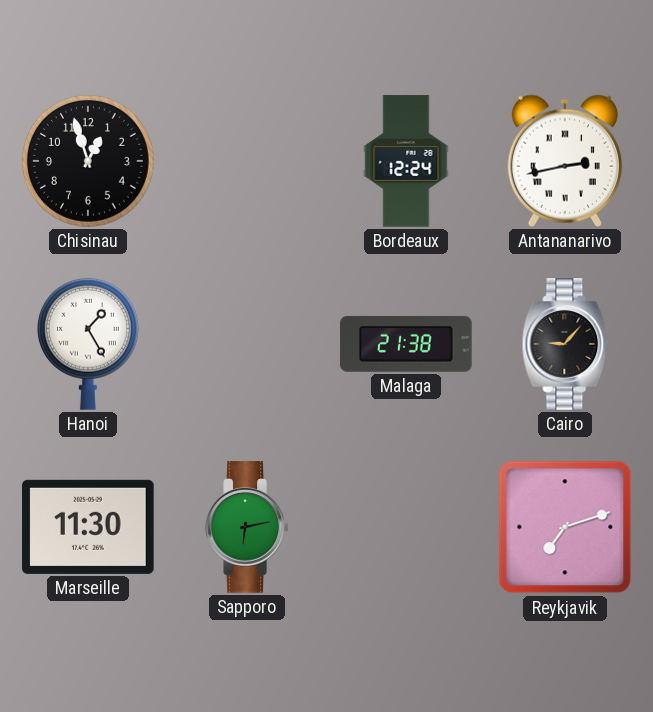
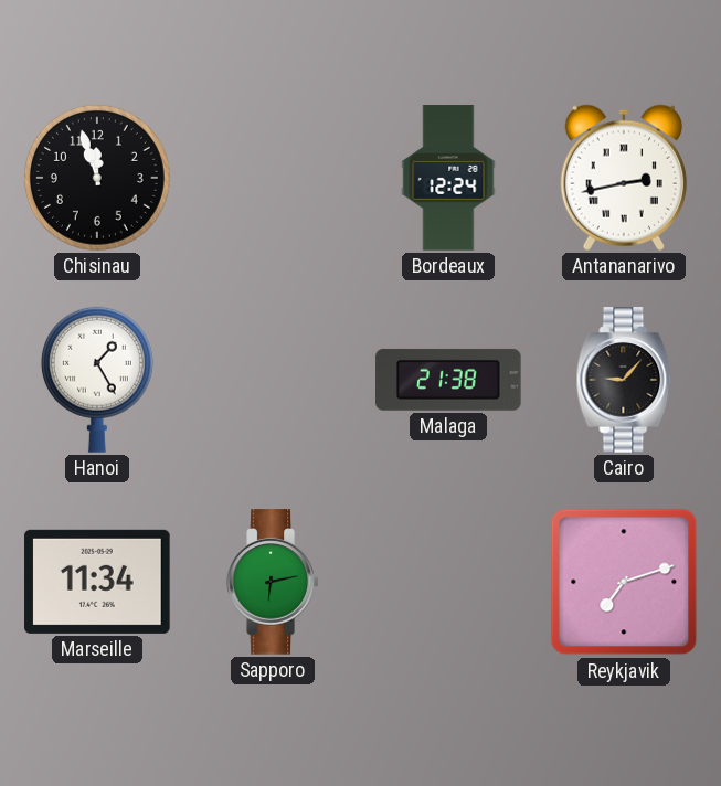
Chisinau: 12:57 -> 11:57 (97, 178)
Marseille: 11:30 -> 11:34 (97, 582)
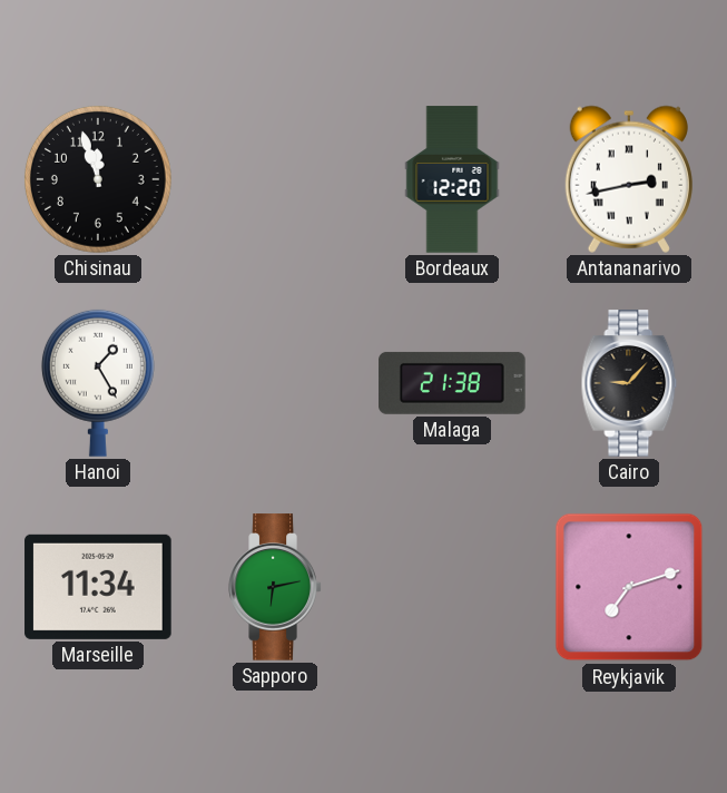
Bordeaux: 12:24 -> 12:20 (452, 179)
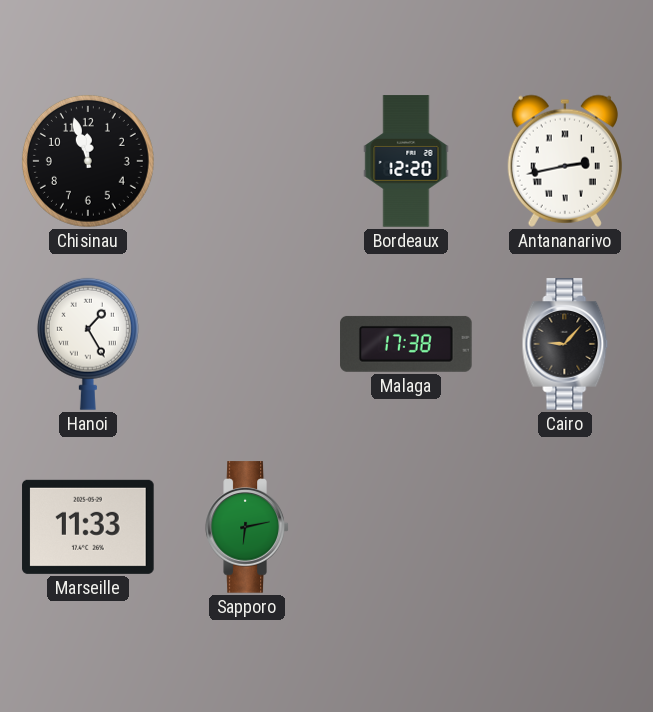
Malaga: 21:38 -> 17:38 (406, 344)
Marseille: 11:34 -> 11:33 (88, 527)
Reykjavik: 7:12 -> none (629, 587)
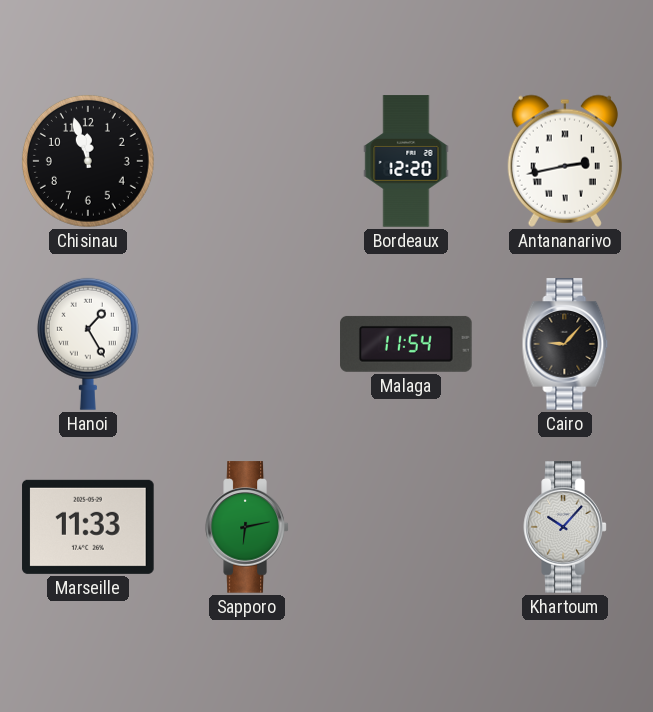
Malaga: 17:38 -> 11:54 (406, 344)
Khartoum: none -> 10:07 (565, 527)
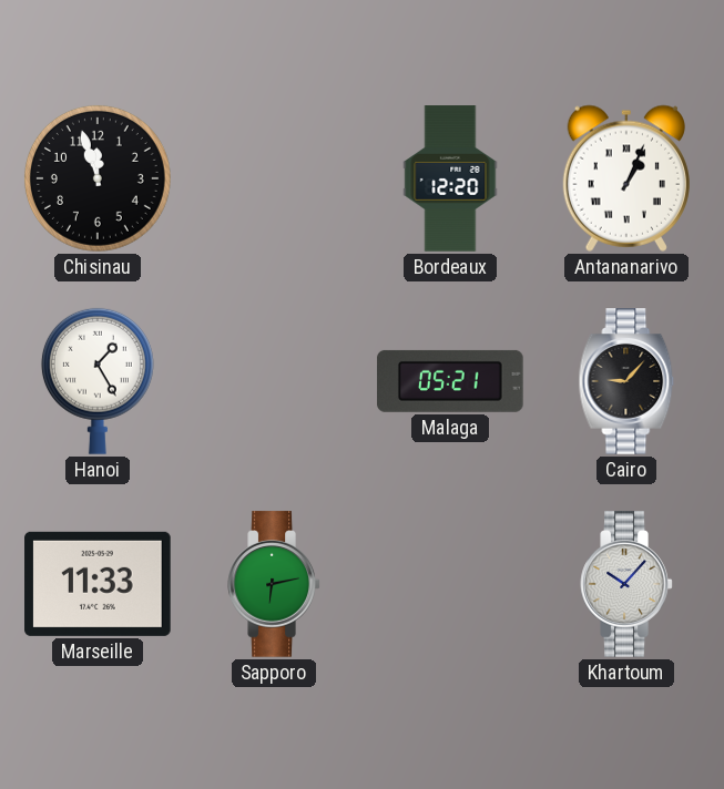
Antananarivo: 2:43 -> 1:04 (626, 178)
Malaga: 11:54 -> 05:21 (450, 381)
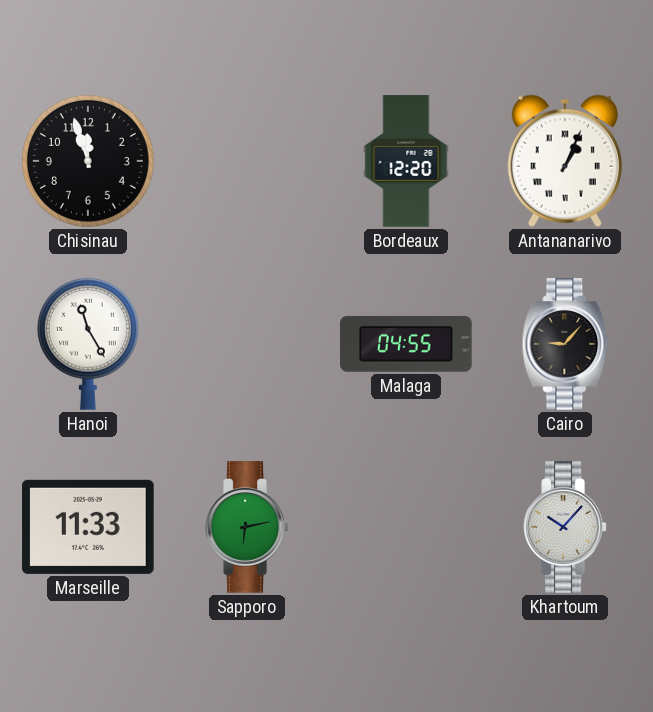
Hanoi: 1:25 -> 11:25 (88, 344)
Malaga: 05:21 -> 04:55 (406, 344)
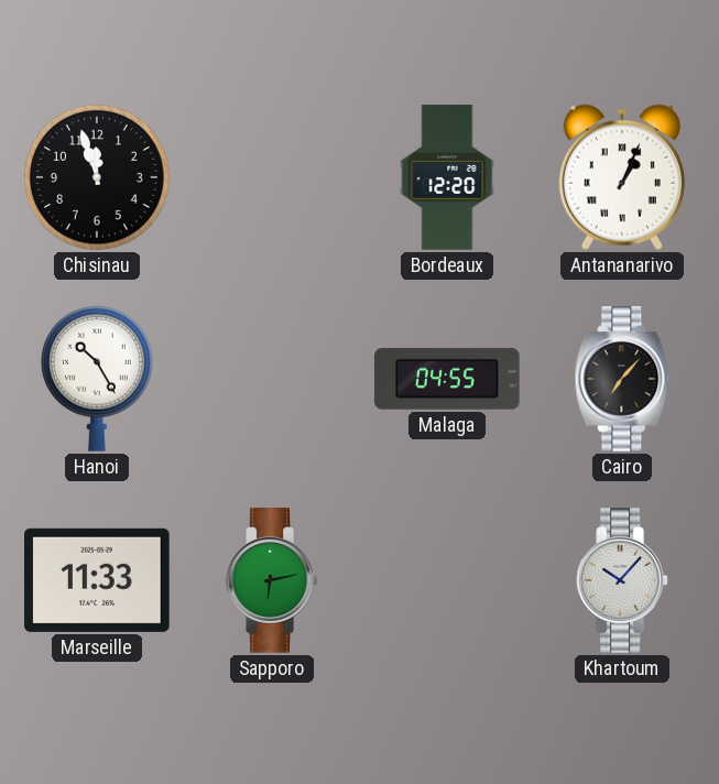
Hanoi: 11:25 -> 10:25 (97, 379)
Cairo: 9:07 -> 7:07 (622, 379)
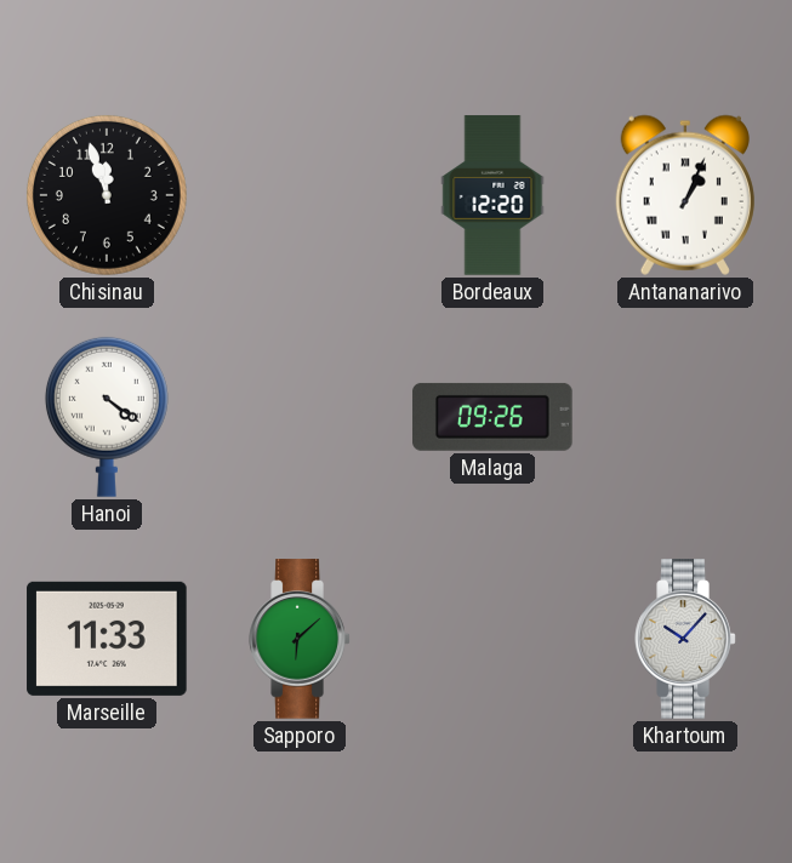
Hanoi: 10:25 -> 4:21 (107, 417)
Malaga: 04:55 -> 09:26 (492, 417)
Cairo: 7:07 -> none (622, 379)
Sapporo: 6:13 -> 6:08 (300, 639)
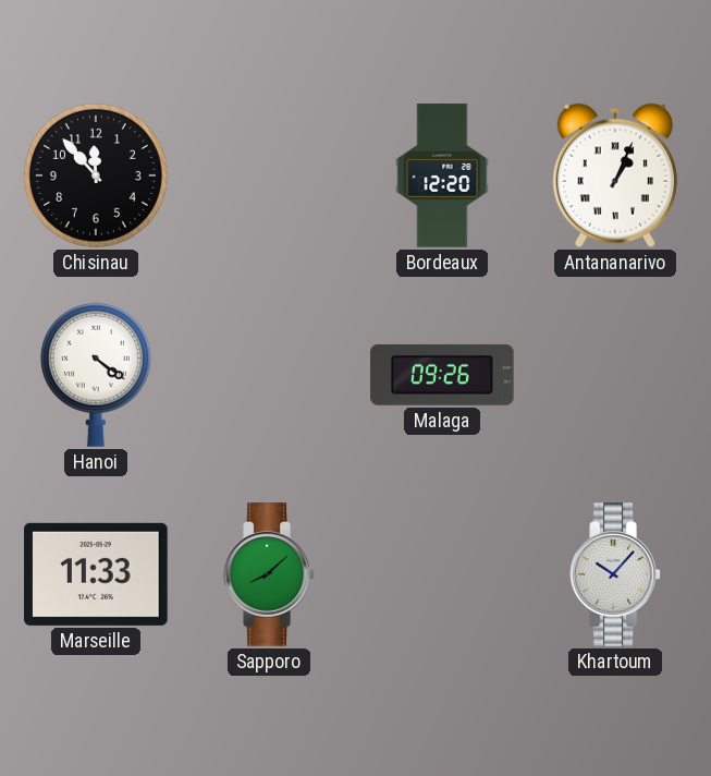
Chisinau: 11:57 -> 11:53 (96, 175)
Sapporo: 6:08 -> 8:08 (269, 574)
